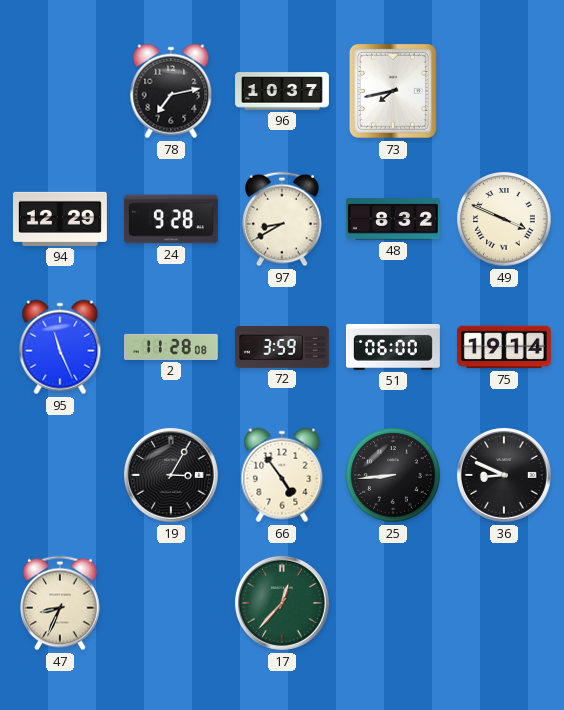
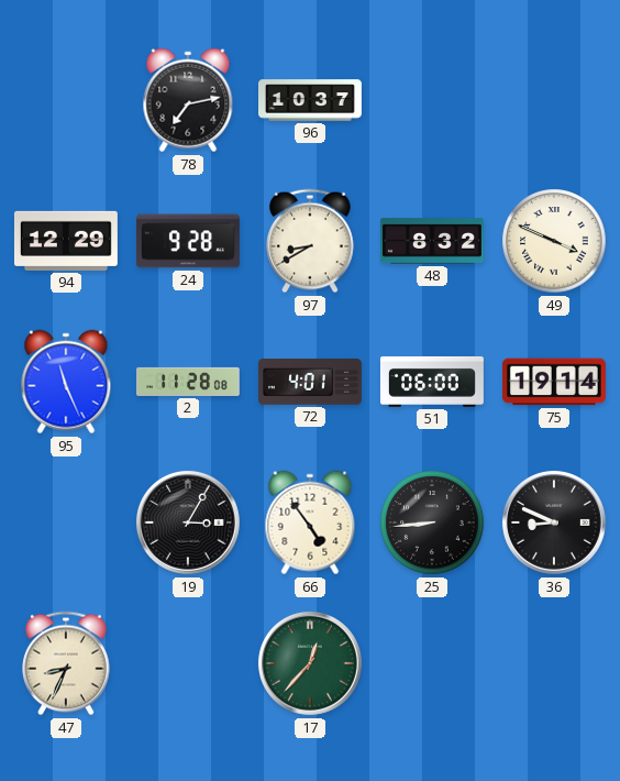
73: 7:43 -> none (393, 91)
72: 3:59 -> 4:01 (310, 383)
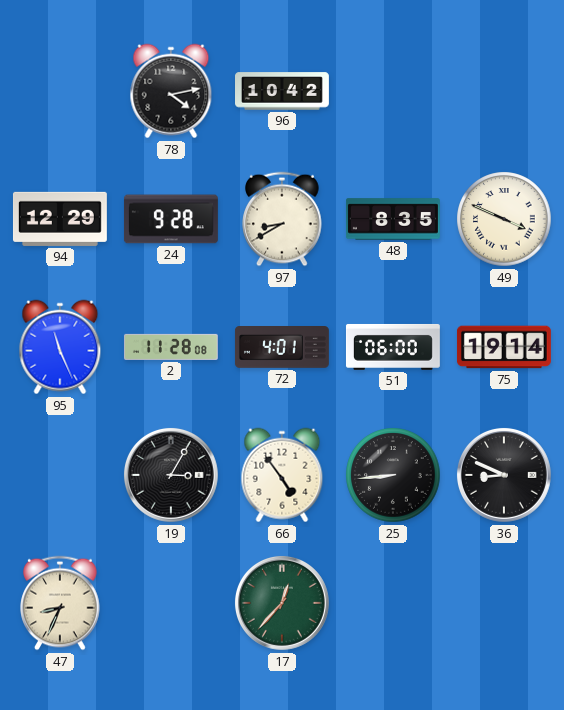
78: 7:13 -> 4:13 (171, 91)
96: 10:37 -> 10:42 (283, 91)
48: 8:32 -> 8:35 (394, 219)
